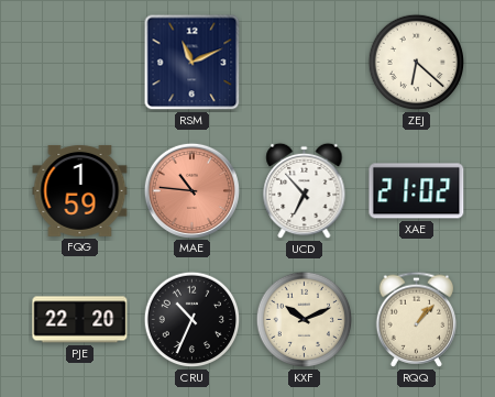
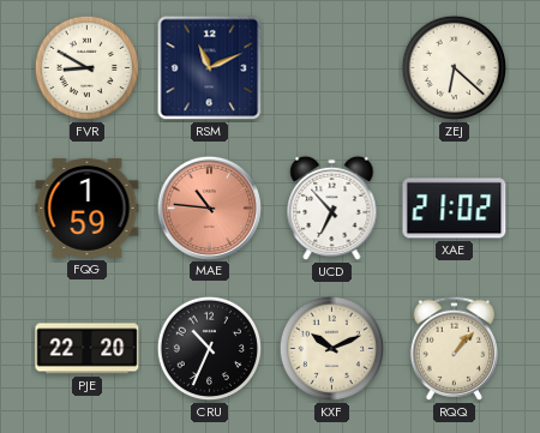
FVR: none -> 8:50 (88, 68)
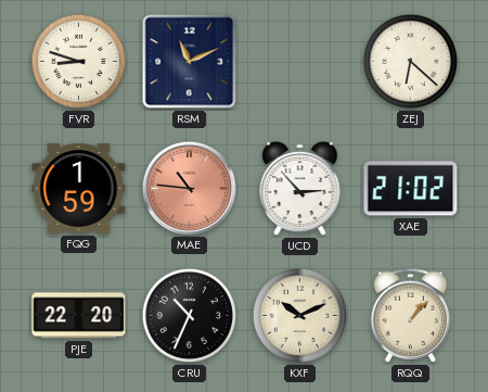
FVR: 8:50 -> 8:48 (79, 62)
UCD: 6:53 -> 2:53 (300, 189)
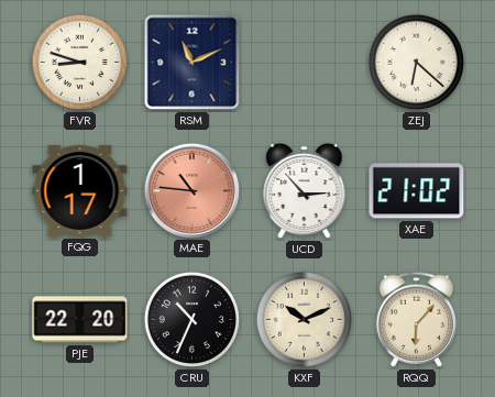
FQG: 1:59 -> 1:17 (80, 190)
RQQ: 1:07 -> 6:07 (417, 319)
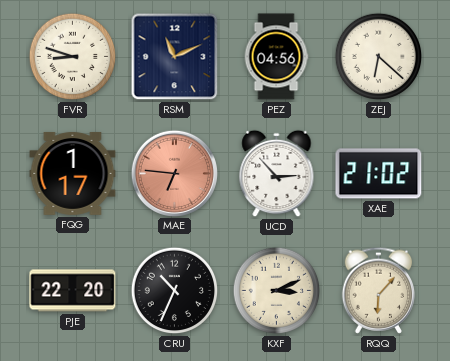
PEZ: none -> 04:56 (276, 57)
MAE: 10:46 -> 6:46 (174, 173)
KXF: 10:11 -> 3:11 (277, 291)
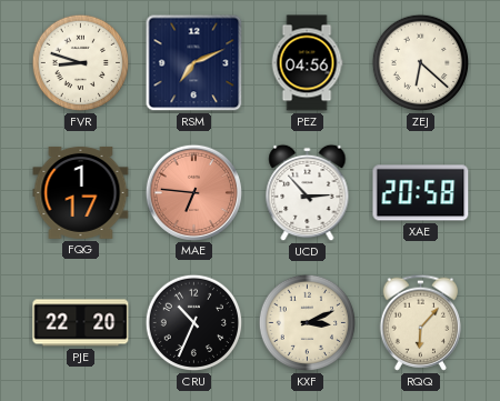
RSM: 11:11 -> 7:11 (194, 63)
XAE: 21:02 -> 20:58 (421, 193)
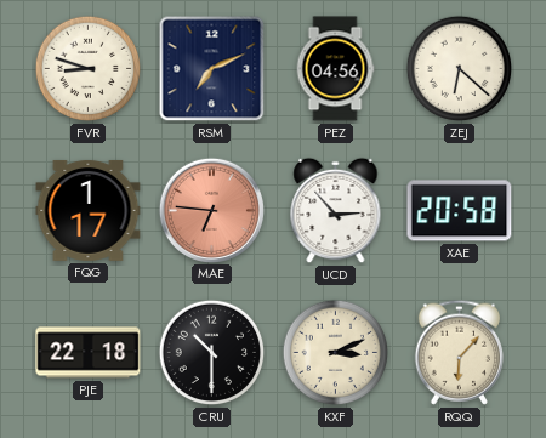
PJE: 22:20 -> 22:18 (89, 353)
CRU: 10:34 -> 10:30 (212, 353)
